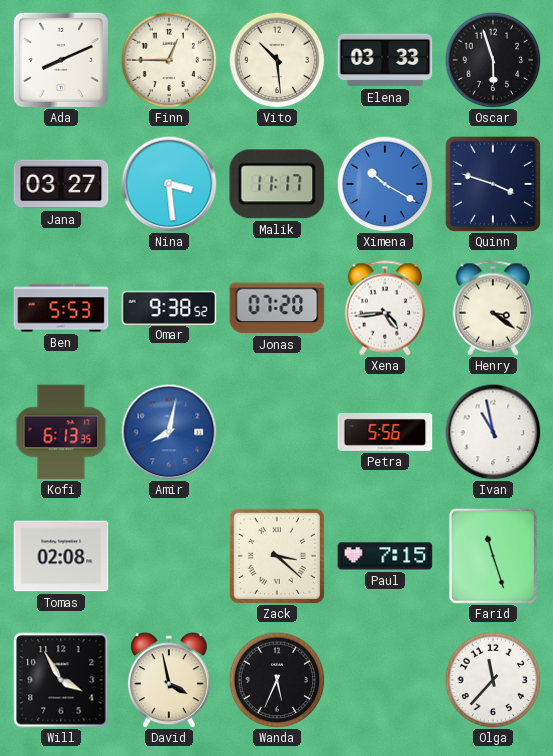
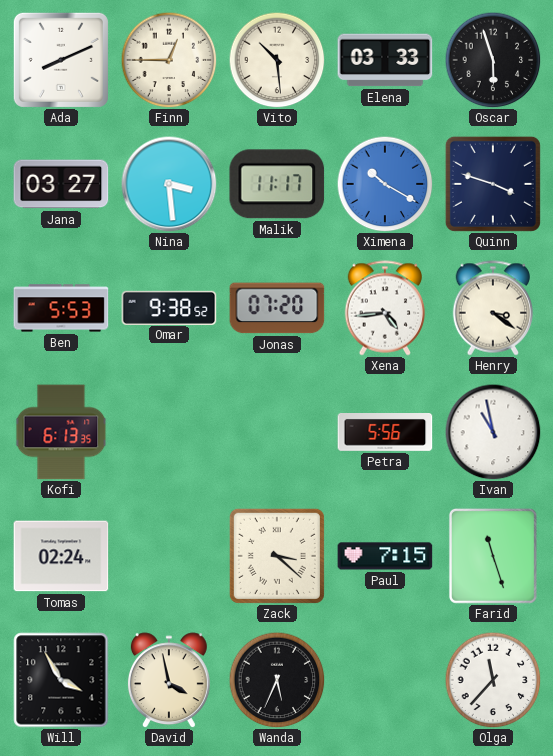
Amir: 8:02 -> none (169, 432)
Tomas: 02:08 -> 02:24 (61, 556)
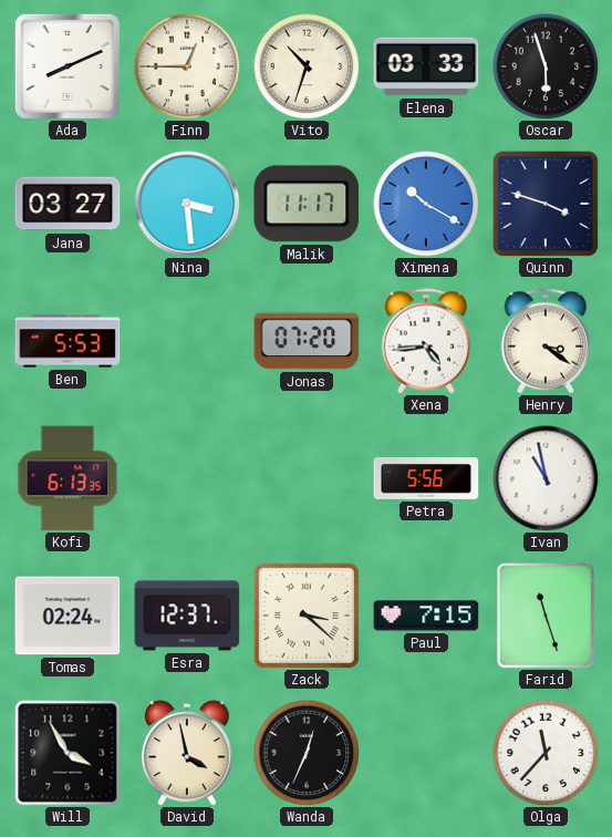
Vito: 10:29 -> 10:33 (307, 66)
Omar: 9:38 -> none (169, 307)
Esra: none -> 12:37 (187, 616)
Wanda: 5:34 -> 12:34 (307, 753)
